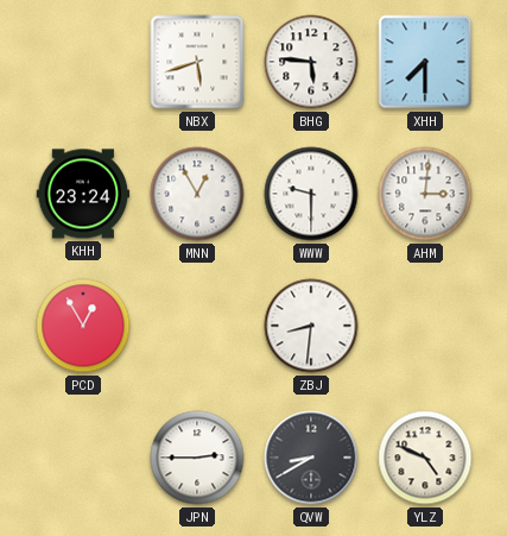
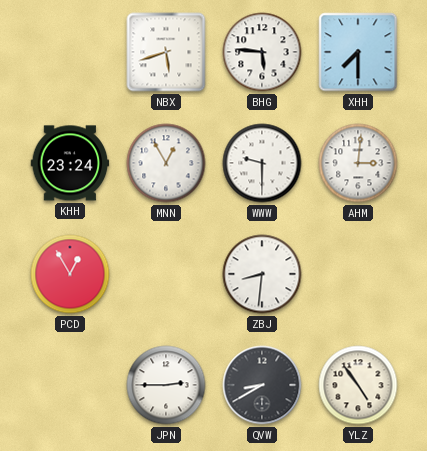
YLZ: 4:49 -> 4:54 (358, 385)
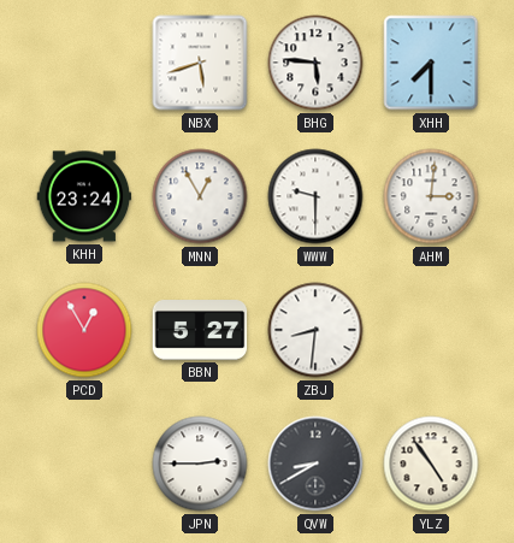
BBN: none -> 5:27 (200, 331)
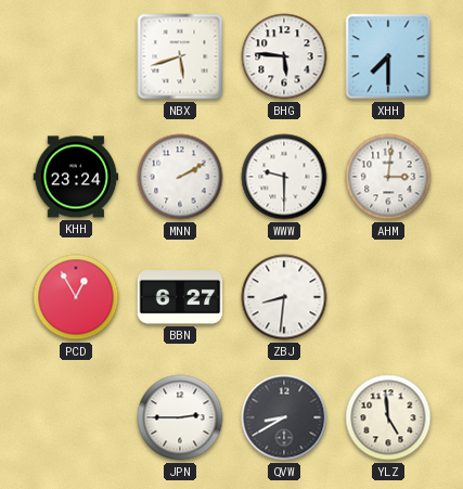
MNN: 12:55 -> 2:10 (180, 177)
BBN: 5:27 -> 6:27 (180, 298)
YLZ: 4:54 -> 4:59 (388, 417)
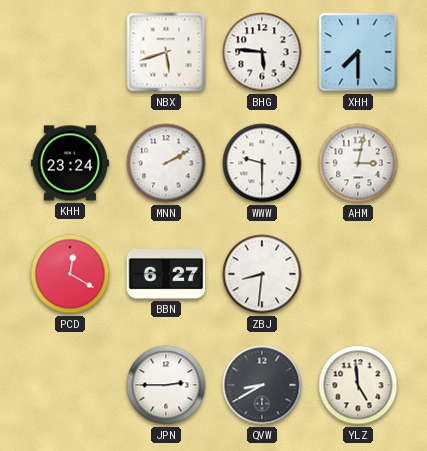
AHM: 3:01 -> 3:02 (358, 163)
PCD: 12:55 -> 12:20 (70, 274)
